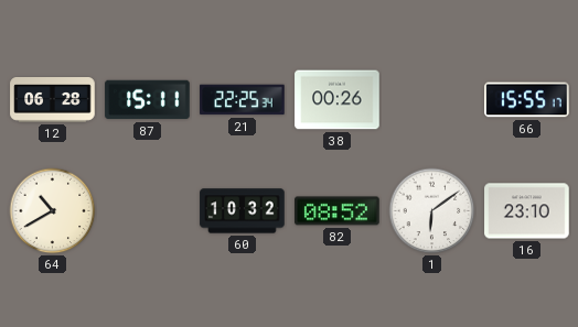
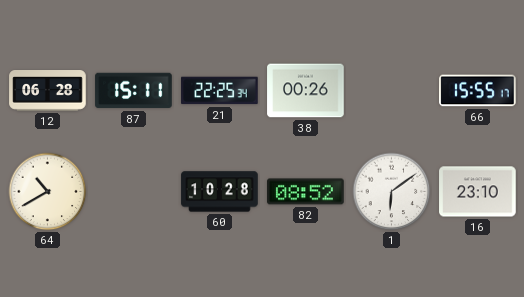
60: 10:32 -> 10:28 (220, 192)
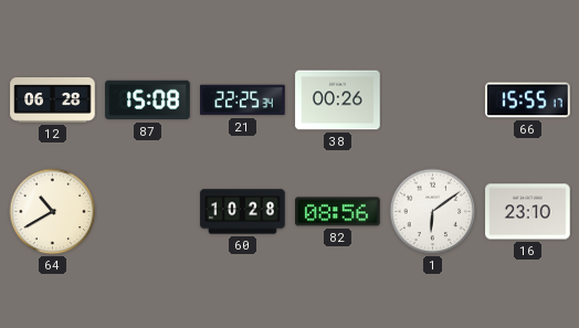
87: 15:11 -> 15:08 (148, 100)
82: 08:52 -> 08:56 (338, 212)
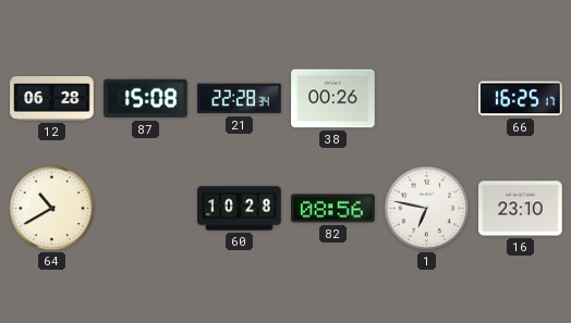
21: 22:25 -> 22:28 (240, 99)
66: 15:55 -> 16:25 (521, 99)
1: 6:09 -> 6:47 (427, 209)
